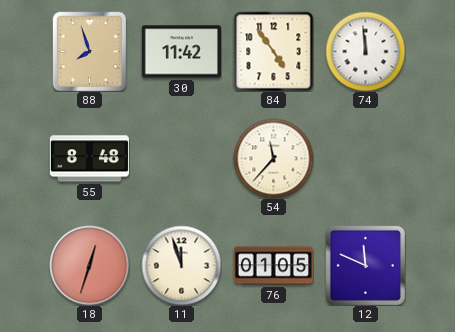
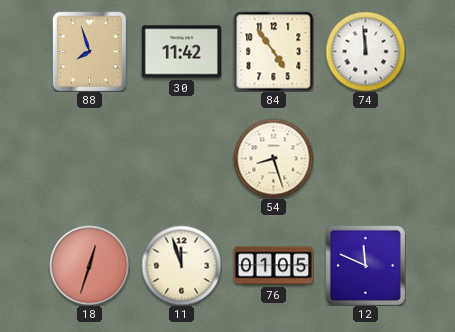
55: 8:48 -> none (89, 159)
54: 11:37 -> 8:27 (273, 158)
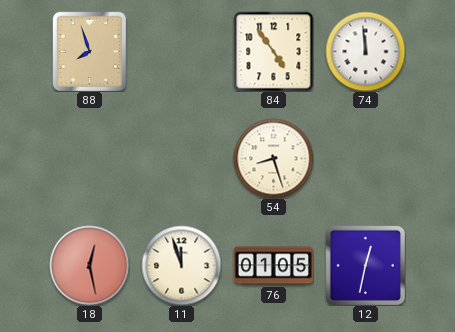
30: 11:42 -> none (181, 52)
18: 12:33 -> 12:28 (89, 265)
12: 11:49 -> 12:32 (365, 265)
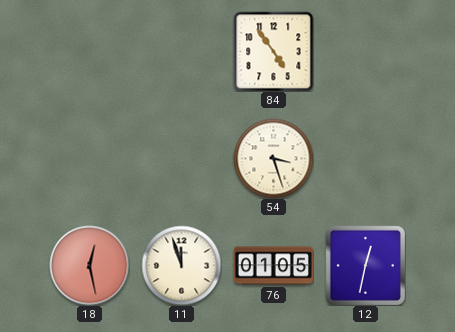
88: 7:57 -> none (90, 51)
74: 11:59 -> none (365, 51)
54: 8:27 -> 3:27 (273, 158)
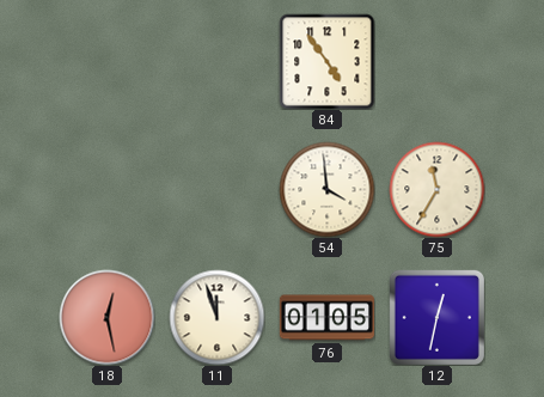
54: 3:27 -> 3:59 (326, 189)
75: none -> 11:35 (436, 189)
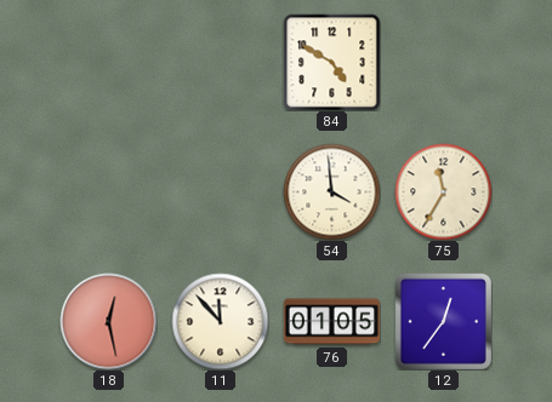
84: 4:54 -> 4:50 (331, 62)
11: 11:57 -> 11:53 (220, 321)
12: 12:32 -> 12:36 (443, 321)
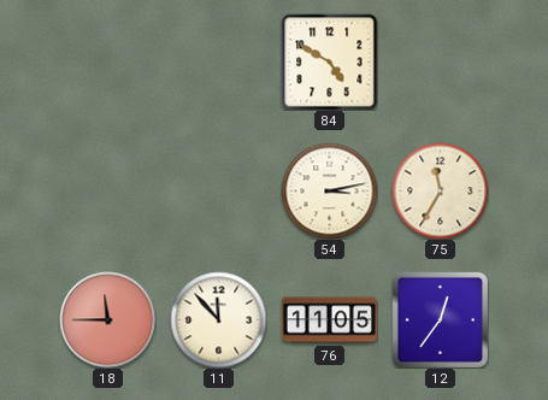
54: 3:59 -> 3:13 (329, 190)
18: 12:28 -> 11:45 (107, 319)
76: 01:05 -> 11:05 (329, 320)
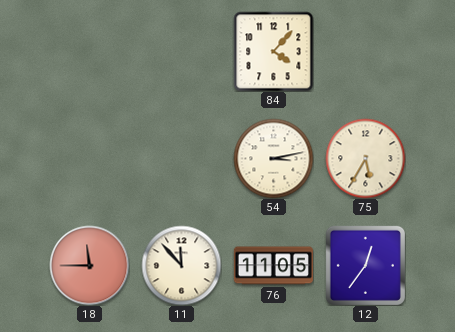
84: 4:50 -> 4:07 (273, 51)
75: 11:35 -> 5:35 (365, 158)
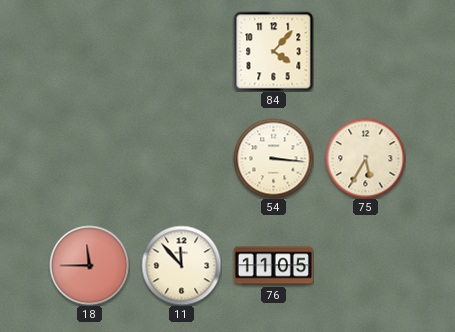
54: 3:13 -> 3:16 (273, 158)
12: 12:36 -> none (365, 265)
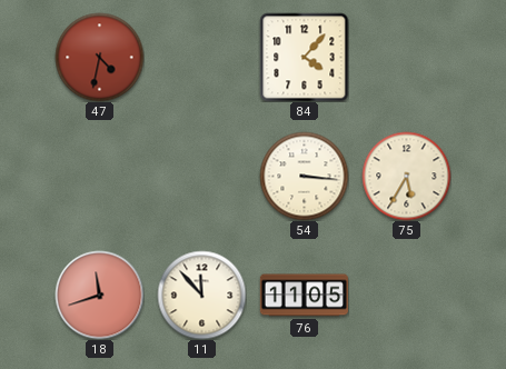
47: none -> 4:32 (99, 57)
18: 11:45 -> 11:42 (99, 295)
